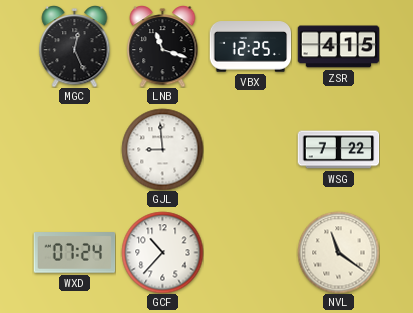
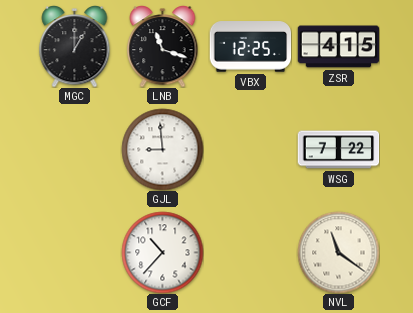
MGC: 12:26 -> 1:00 (75, 47)
WXD: 07:24 -> none (74, 253)
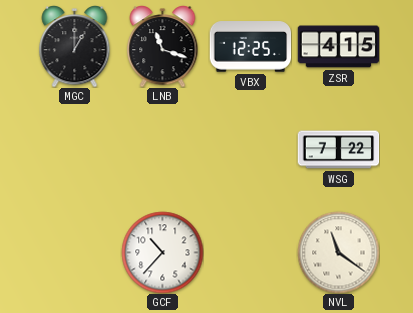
GJL: 8:59 -> none (162, 149)
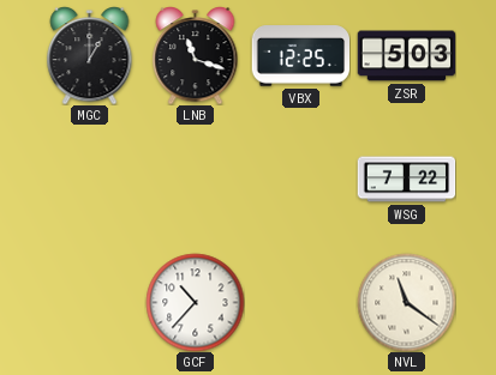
ZSR: 4:15 -> 5:03 (406, 56)
